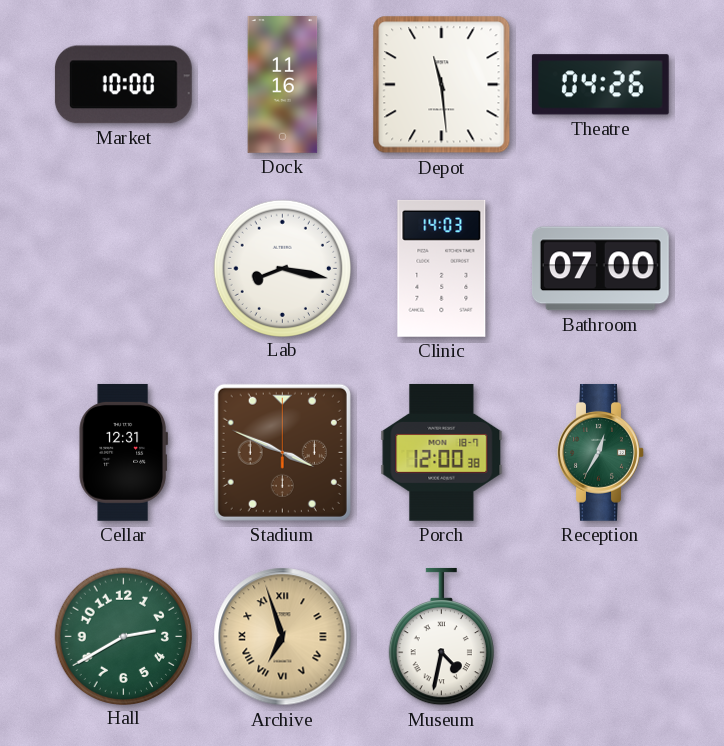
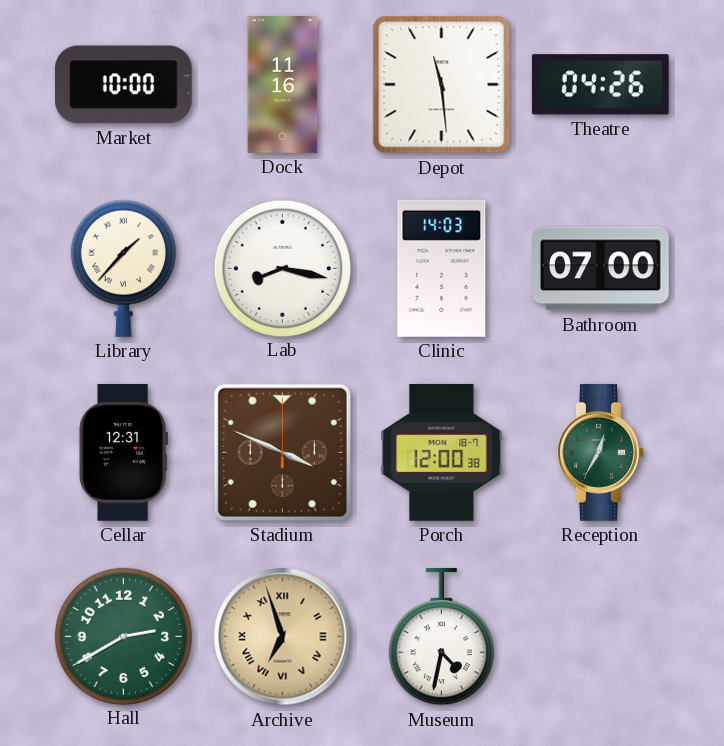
Library: none -> 1:37 (123, 268)
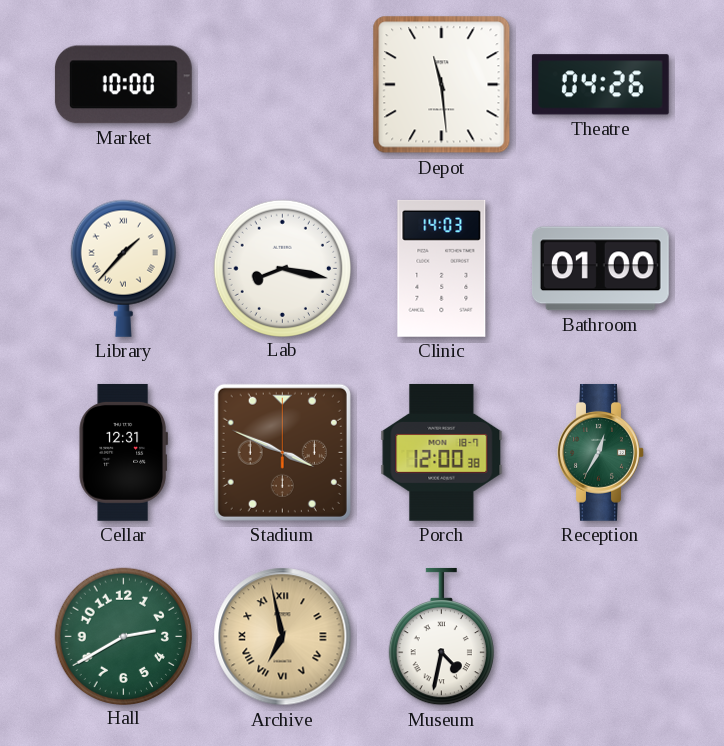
Dock: 11:16 -> none (283, 85)
Bathroom: 07:00 -> 01:00 (600, 269)
Archive: 6:57 -> 6:58 (283, 637)
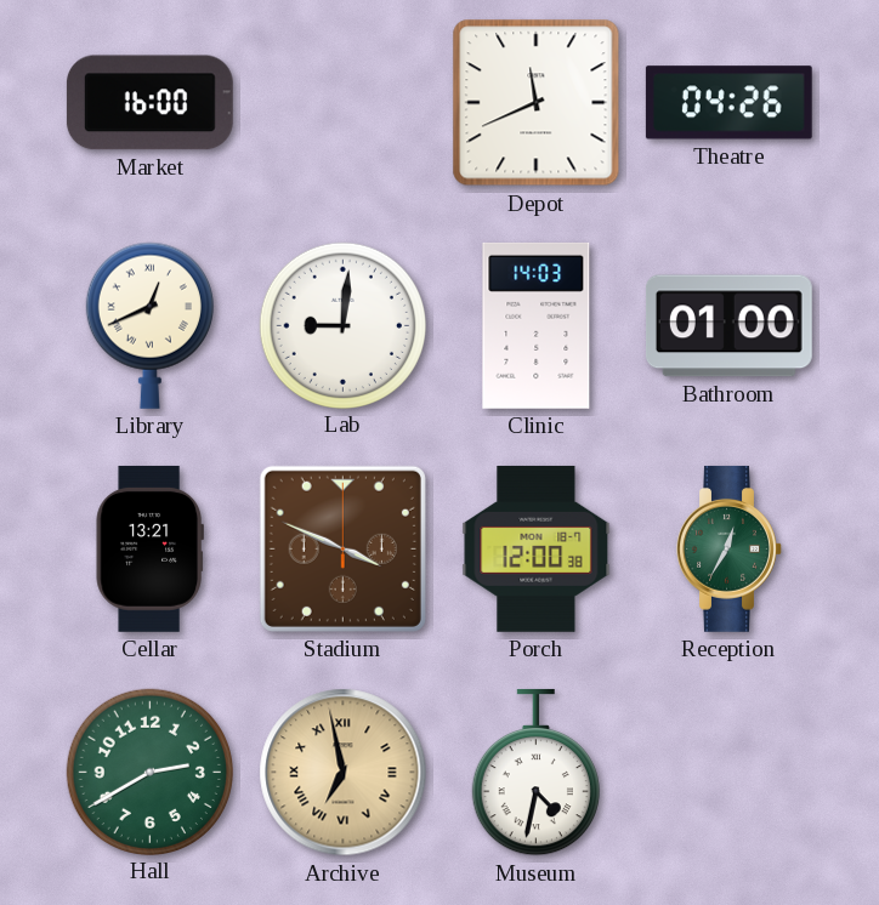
Market: 10:00 -> 16:00 (149, 103)
Depot: 11:29 -> 11:41 (537, 103)
Library: 1:37 -> 12:41 (149, 325)
Lab: 8:17 -> 9:01 (342, 325)
Cellar: 12:31 -> 13:21 (149, 548)
